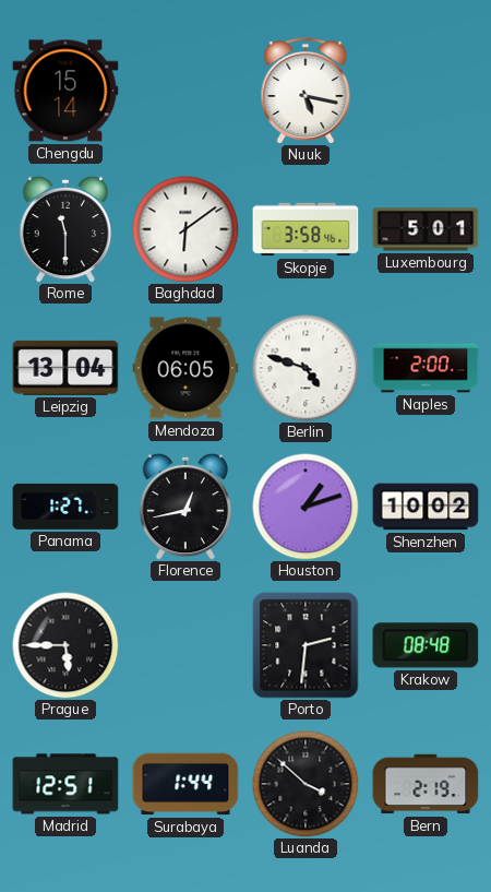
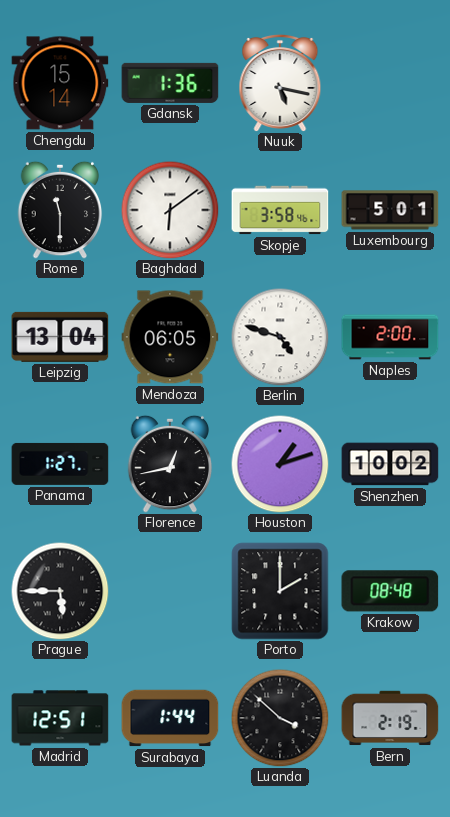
Gdansk: none -> 1:36 (170, 83)
Porto: 2:31 -> 2:00 (280, 591)
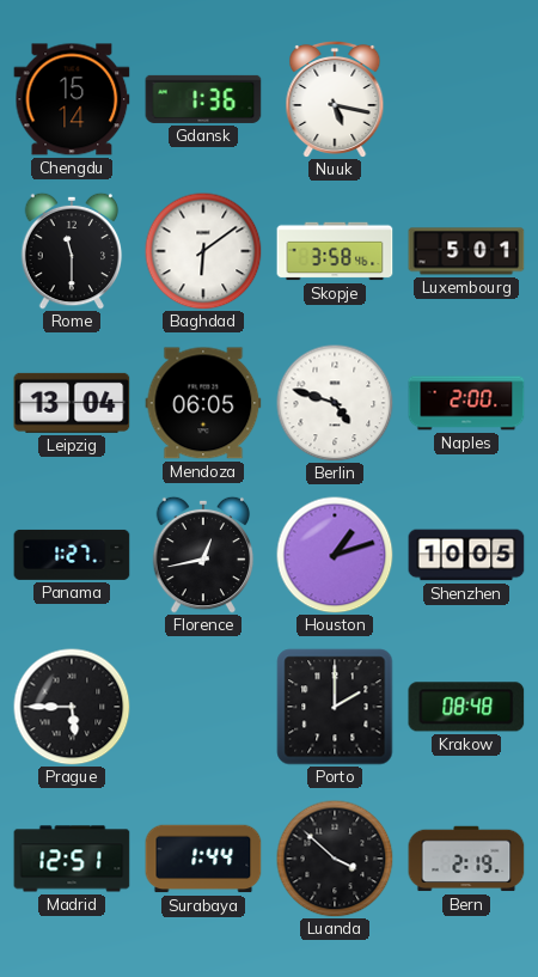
Shenzhen: 10:02 -> 10:05 (466, 555)
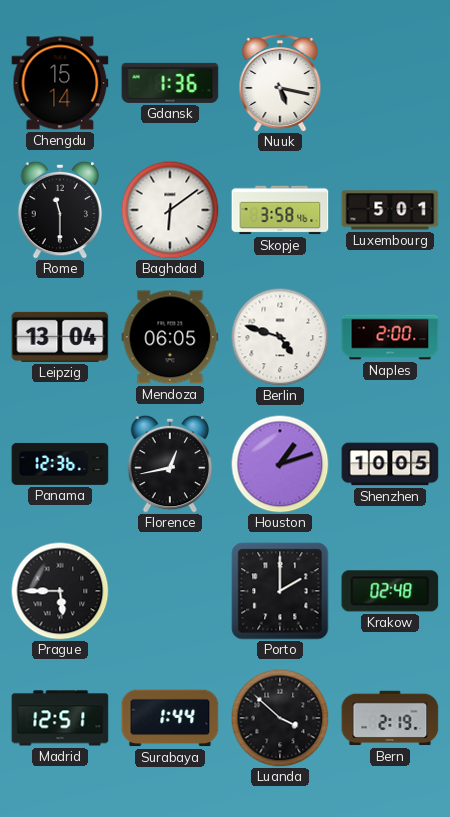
Panama: 1:27 -> 12:36 (60, 464)
Krakow: 08:48 -> 02:48 (390, 591)
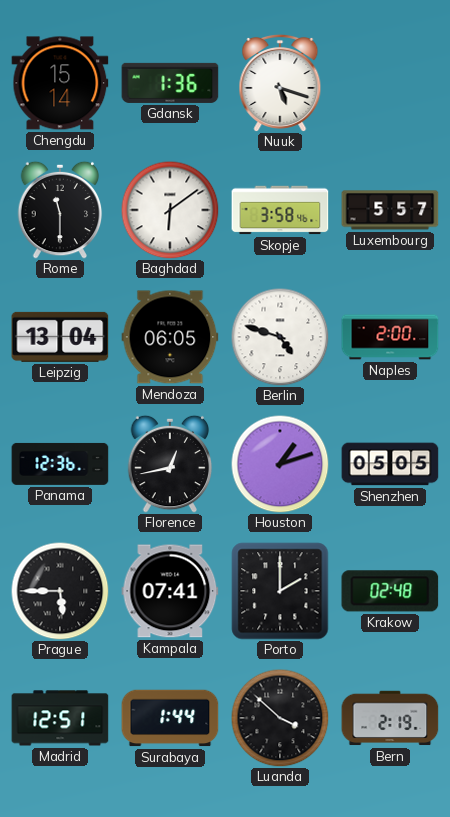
Nuuk: 5:17 -> 5:18 (280, 82)
Luxembourg: 5:01 -> 5:57 (390, 210)
Shenzhen: 10:05 -> 05:05 (390, 464)
Kampala: none -> 07:41 (170, 591)
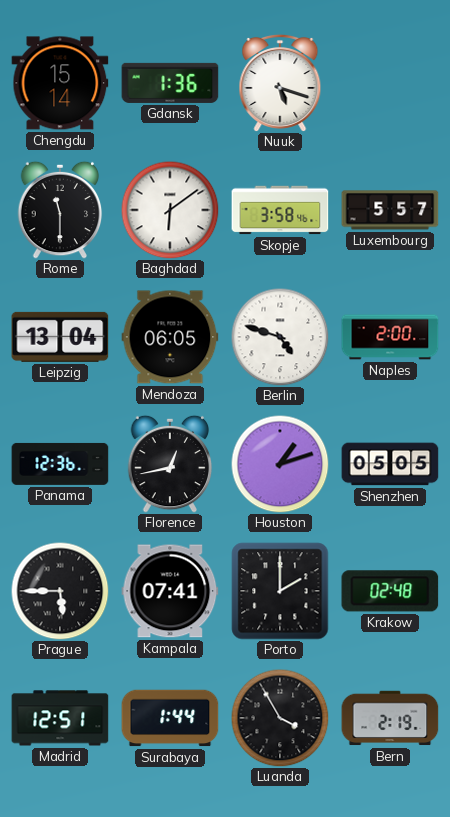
Luanda: 3:52 -> 3:55 (280, 718)
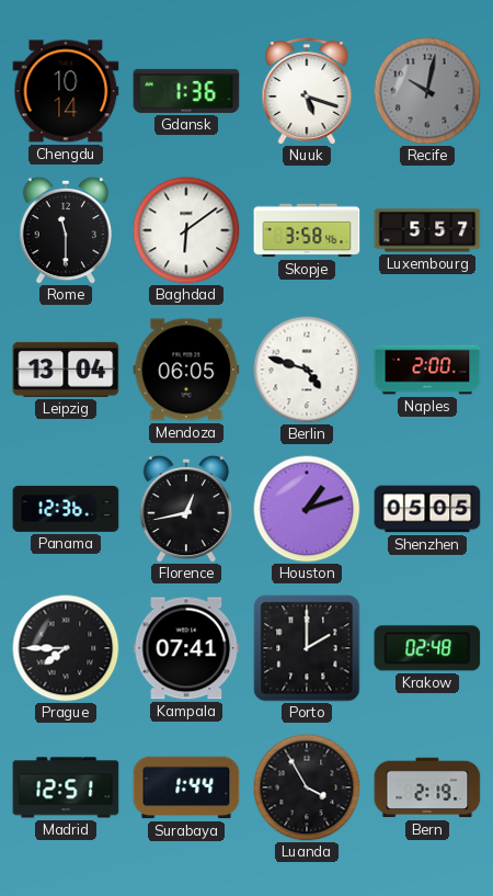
Chengdu: 15:14 -> 10:14 (66, 91)
Recife: none -> 10:02 (427, 91)
Prague: 5:45 -> 7:45 (66, 648)
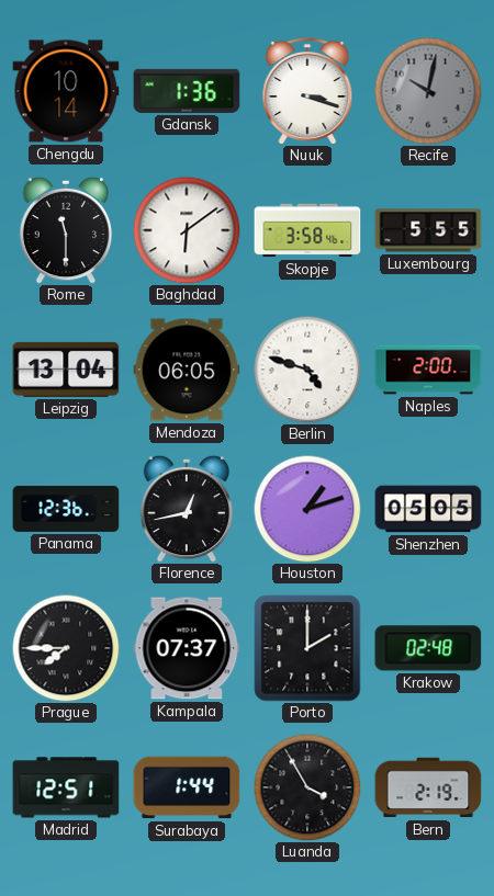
Nuuk: 5:18 -> 3:18 (307, 90)
Luxembourg: 5:57 -> 5:55 (428, 230)
Kampala: 07:41 -> 07:37 (187, 648)
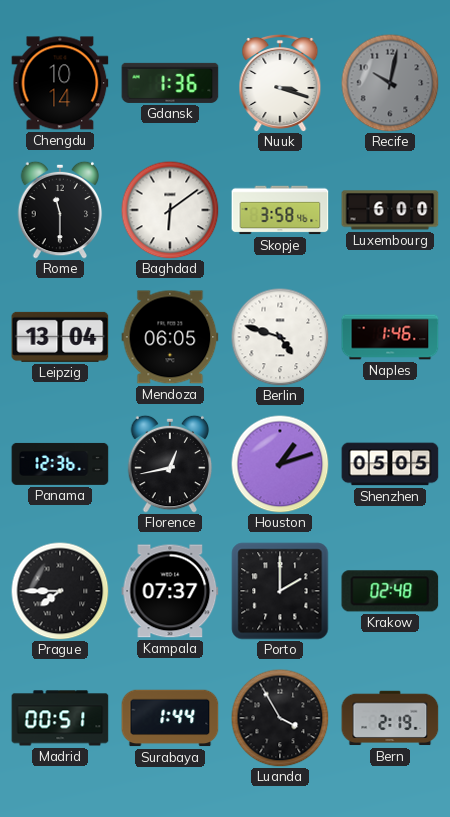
Luxembourg: 5:55 -> 6:00 (390, 210)
Naples: 2:00 -> 1:46 (390, 337)
Madrid: 12:51 -> 00:51 (60, 718)
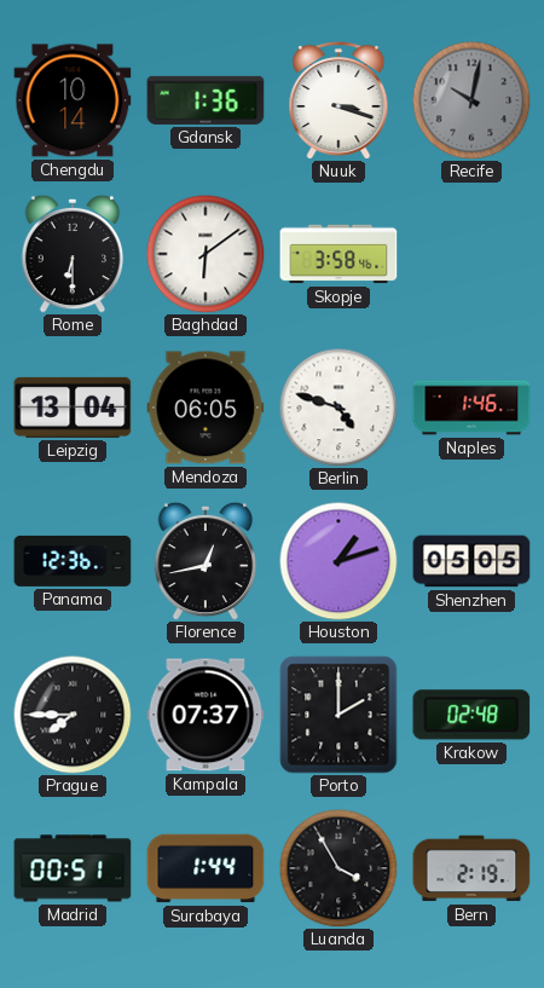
Rome: 11:30 -> 6:30 (73, 254)
Luxembourg: 6:00 -> none (390, 210)
